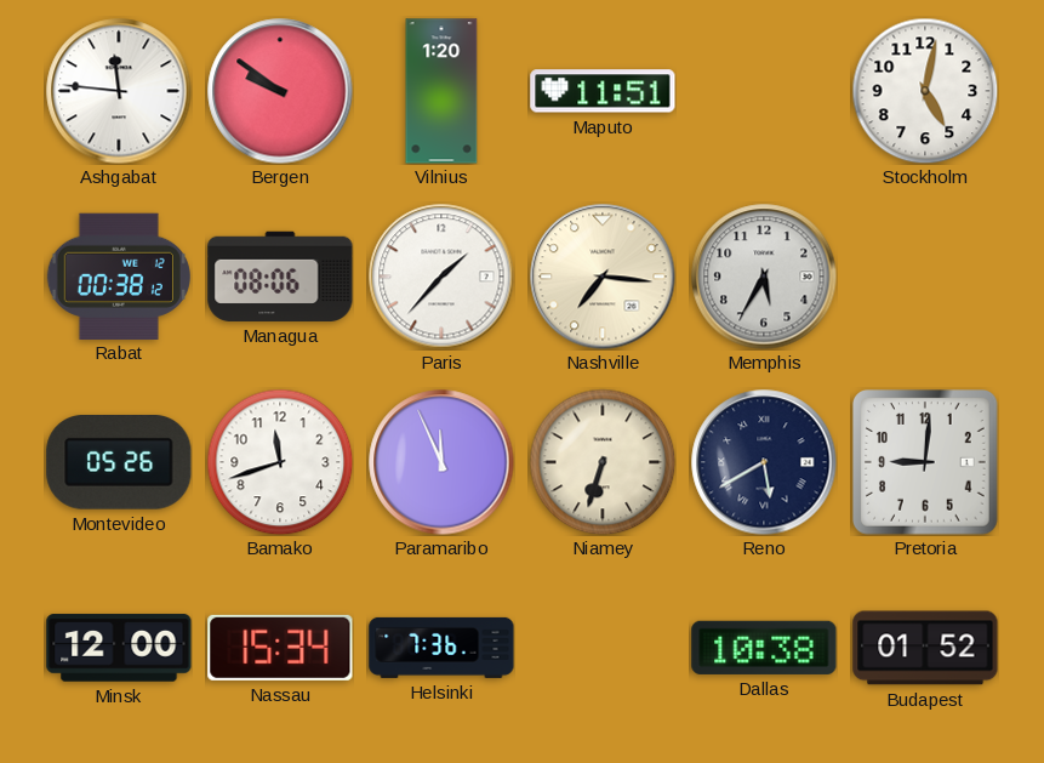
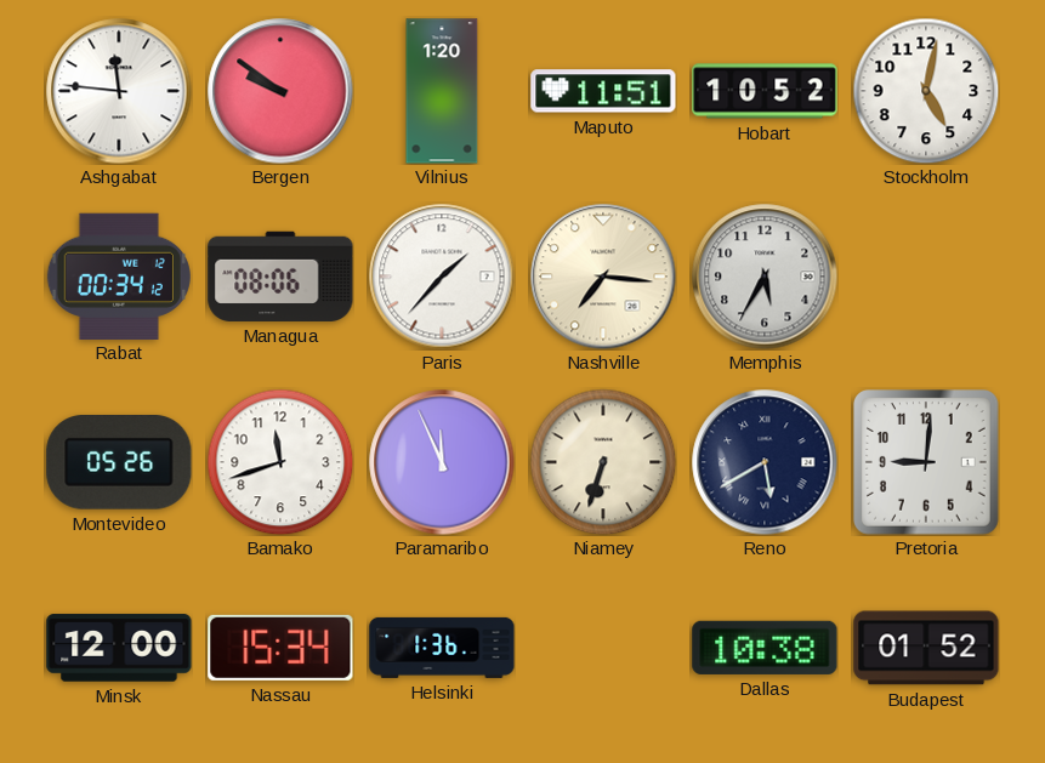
Hobart: none -> 10:52 (765, 91)
Rabat: 00:38 -> 00:34 (119, 275)
Helsinki: 7:36 -> 1:36 (442, 648)
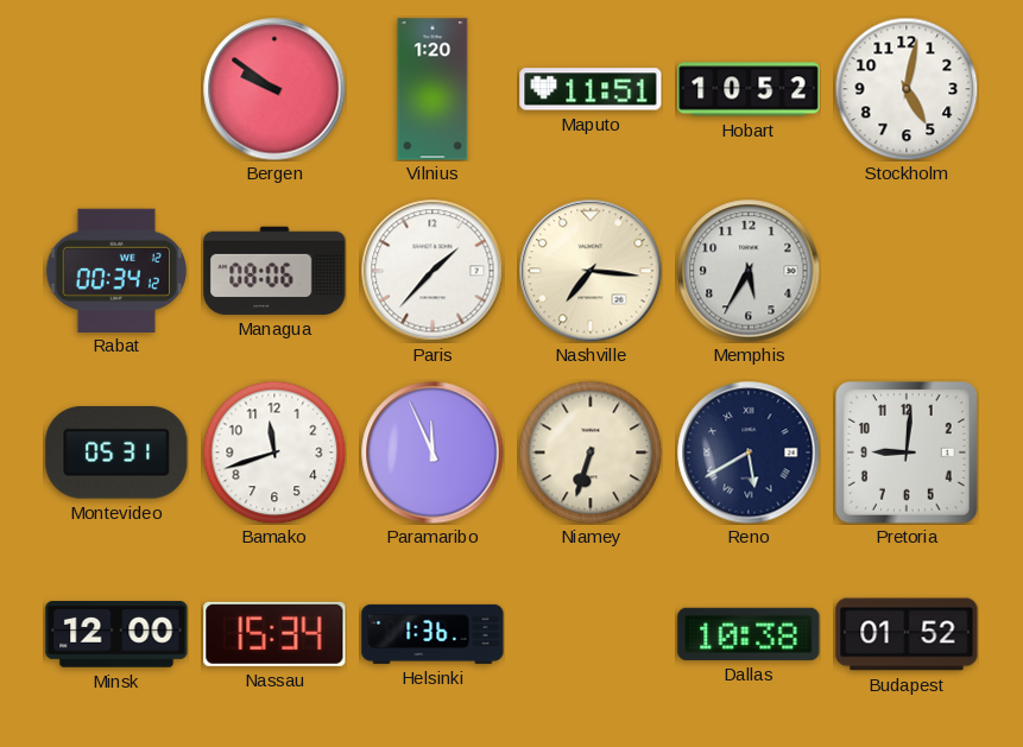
Ashgabat: 11:46 -> none (119, 91)
Montevideo: 05:26 -> 05:31 (116, 454)
